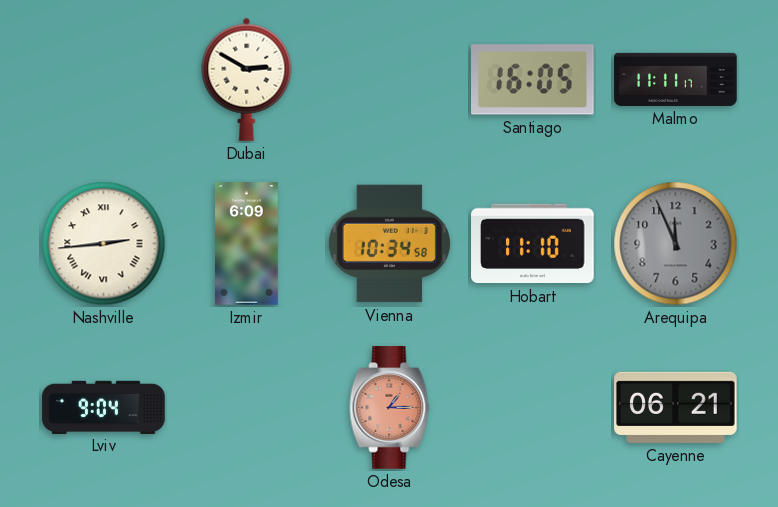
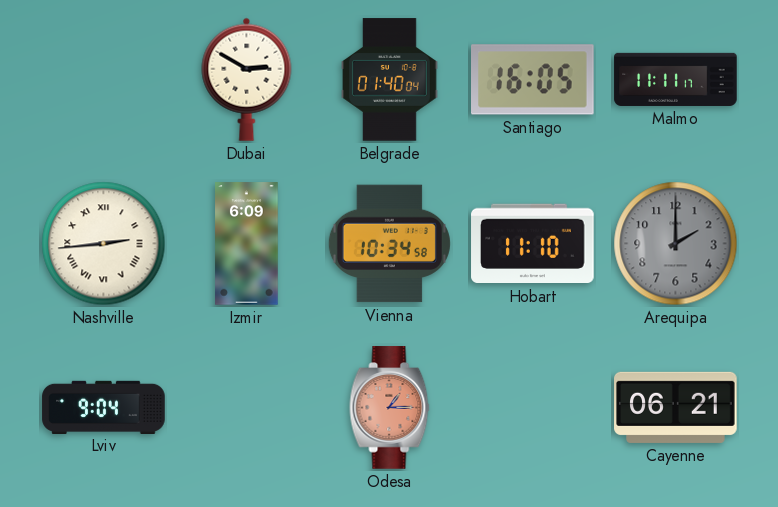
Belgrade: none -> 01:40 (390, 80)
Arequipa: 11:56 -> 2:00 (676, 244)
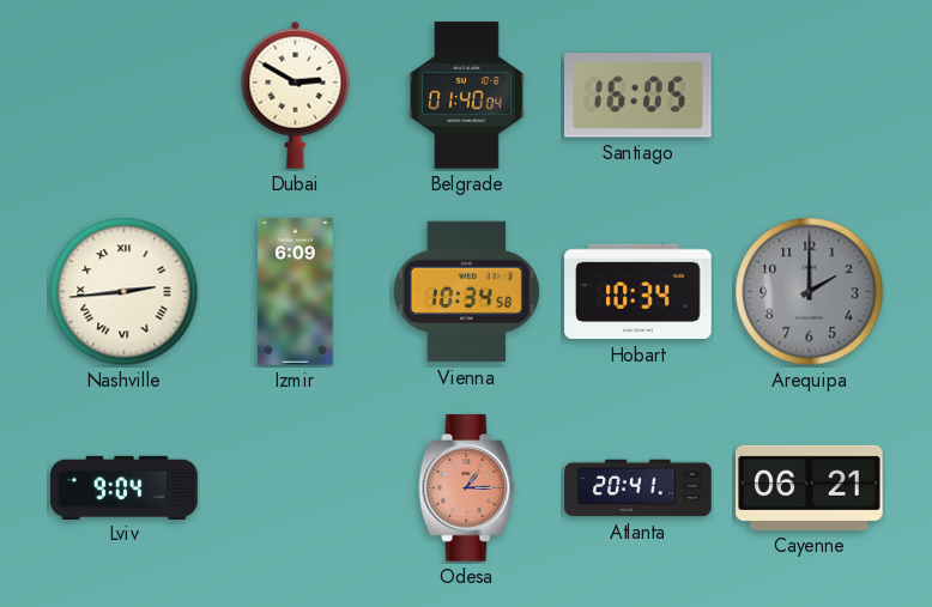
Malmo: 11:11 -> none (676, 79)
Hobart: 11:10 -> 10:34 (639, 292)
Atlanta: none -> 20:41 (639, 488)
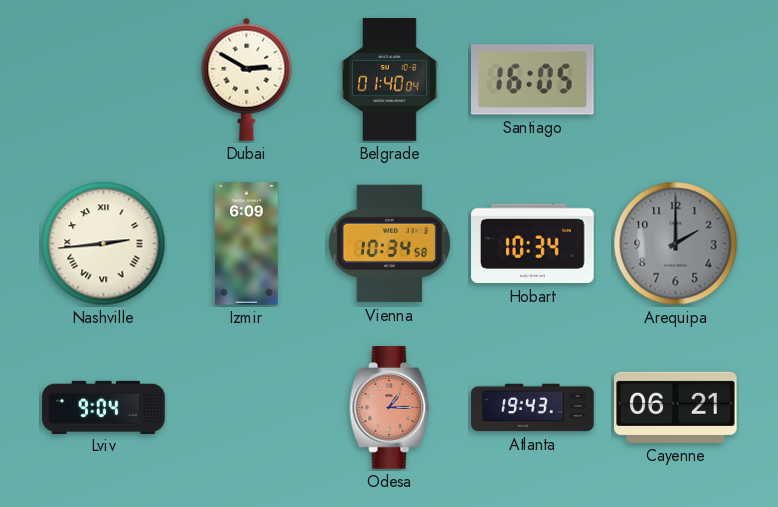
Atlanta: 20:41 -> 19:43 (533, 408)
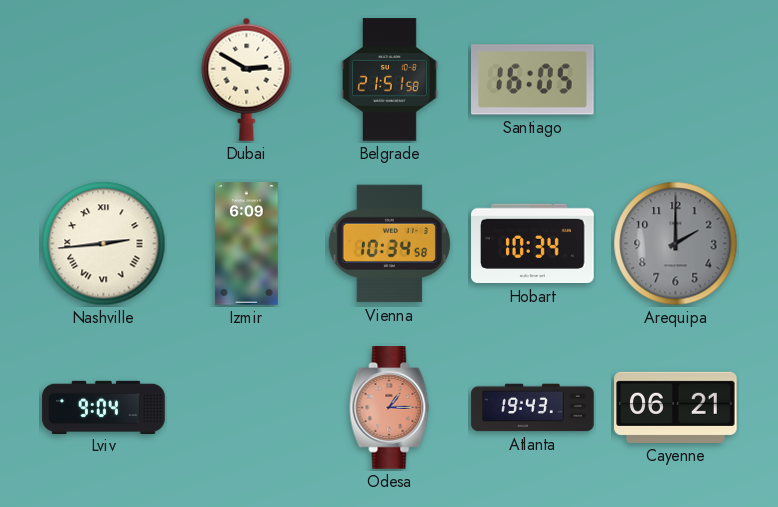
Belgrade: 01:40 -> 21:51 (390, 80)
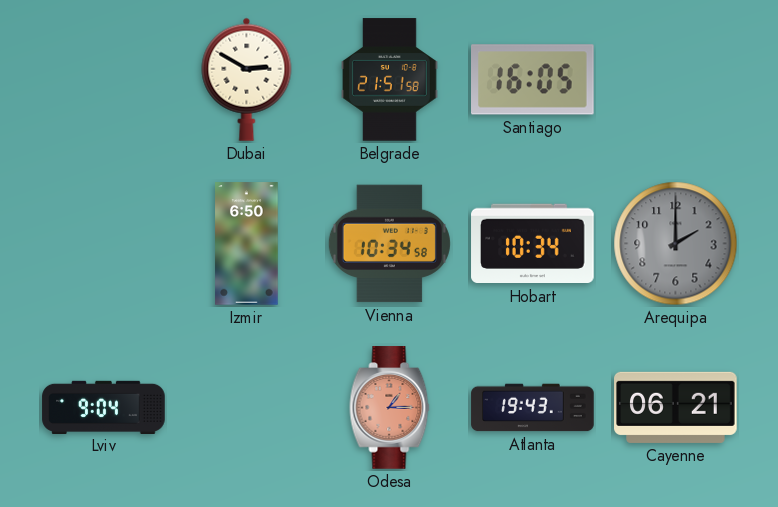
Nashville: 2:44 -> none (104, 244)
Izmir: 6:09 -> 6:50 (247, 244)
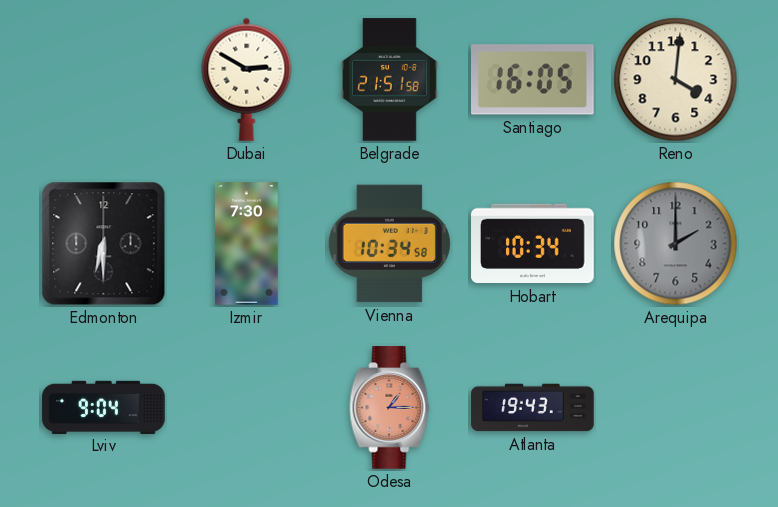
Reno: none -> 4:01 (676, 80)
Edmonton: none -> 6:30 (104, 244)
Izmir: 6:50 -> 7:30 (247, 244)
Cayenne: 06:21 -> none (676, 407)
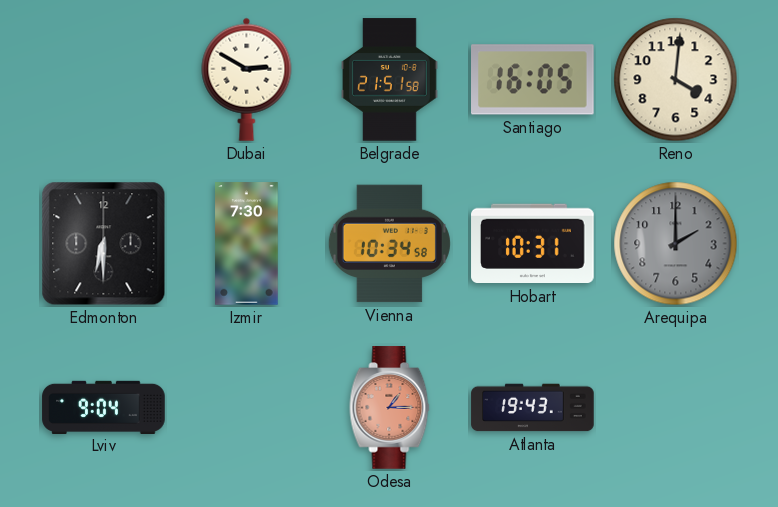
Hobart: 10:34 -> 10:31 (533, 244)
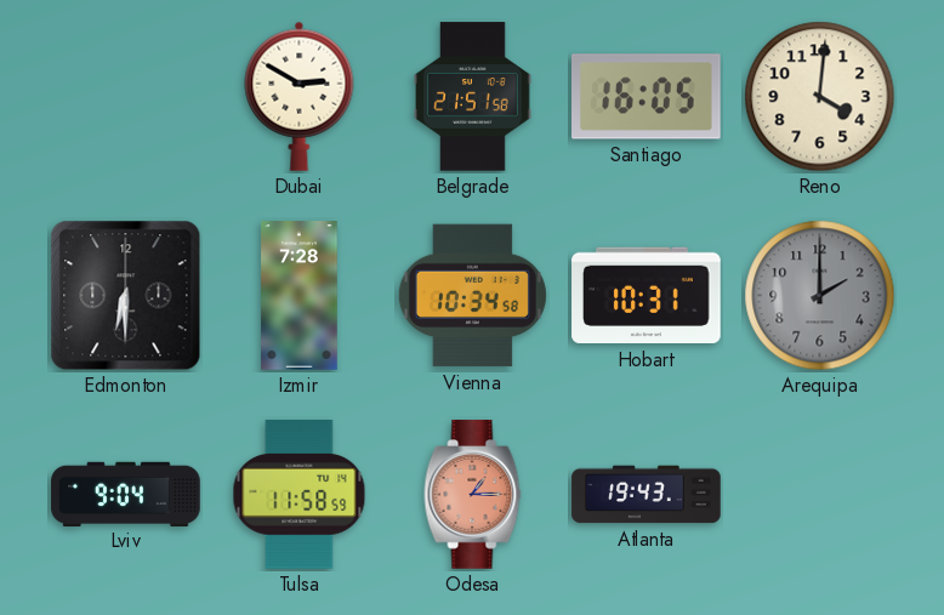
Izmir: 7:30 -> 7:28 (300, 296)
Tulsa: none -> 11:58 (300, 495)
